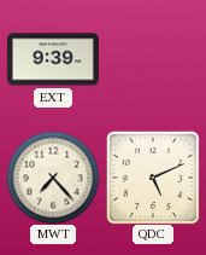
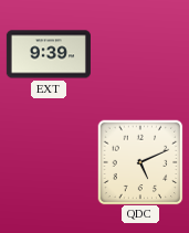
MWT: 7:23 -> none (53, 178)
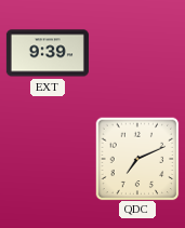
QDC: 5:11 -> 7:11 (137, 159)
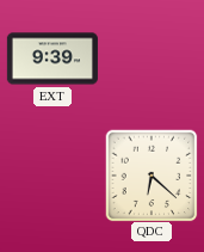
QDC: 7:11 -> 6:22 (152, 176)
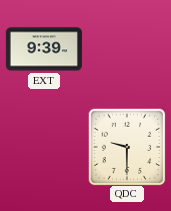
QDC: 6:22 -> 9:30 (127, 147)
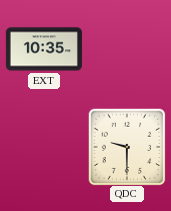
EXT: 9:39 -> 10:35 (44, 49)
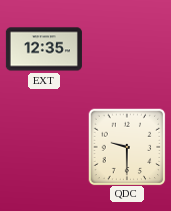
EXT: 10:35 -> 12:35 (44, 49)
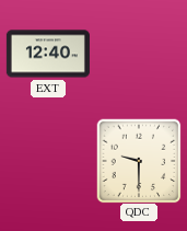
EXT: 12:35 -> 12:40 (48, 54)
